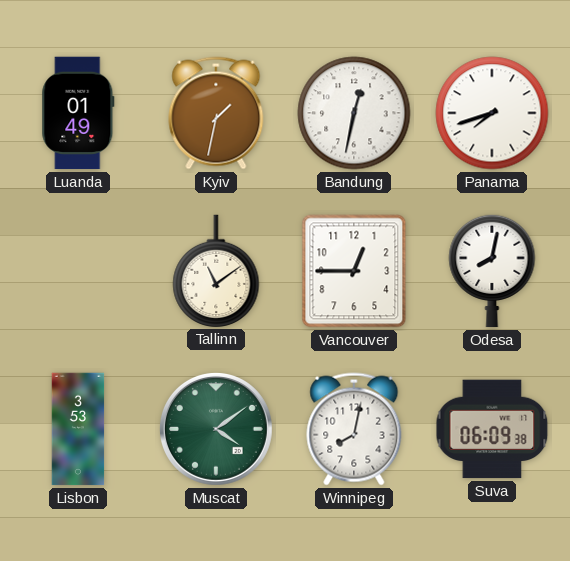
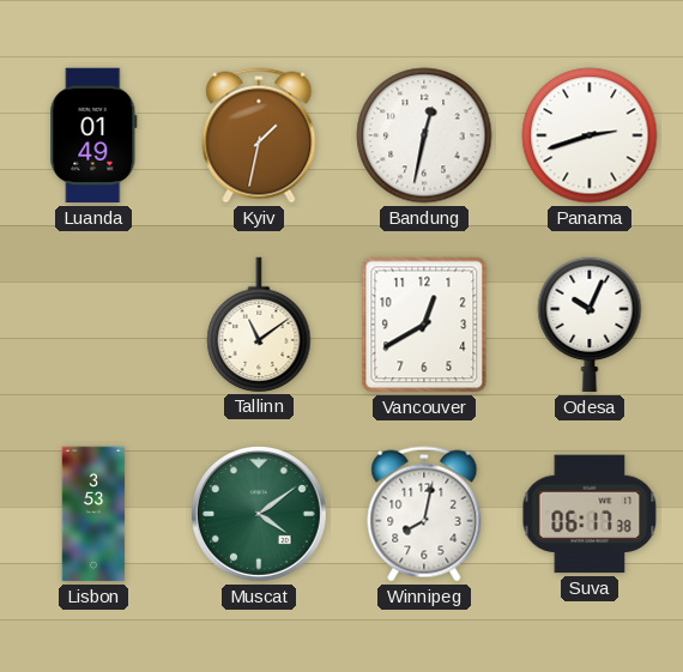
Panama: 7:42 -> 2:42 (590, 135)
Vancouver: 12:45 -> 12:40 (424, 325)
Odesa: 8:02 -> 10:04 (590, 325)
Suva: 06:09 -> 06:17 (590, 514)
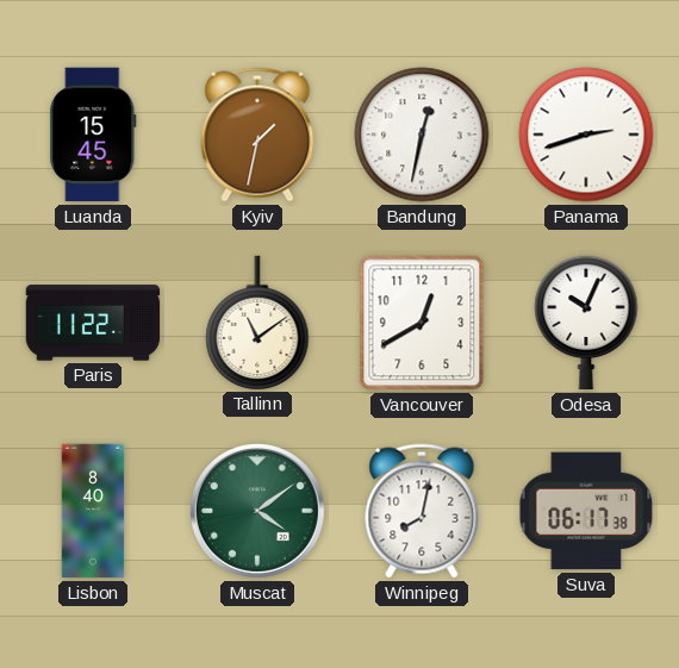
Luanda: 01:49 -> 15:45 (93, 135)
Paris: none -> 11:22 (93, 323)
Lisbon: 3:53 -> 8:40 (93, 511)
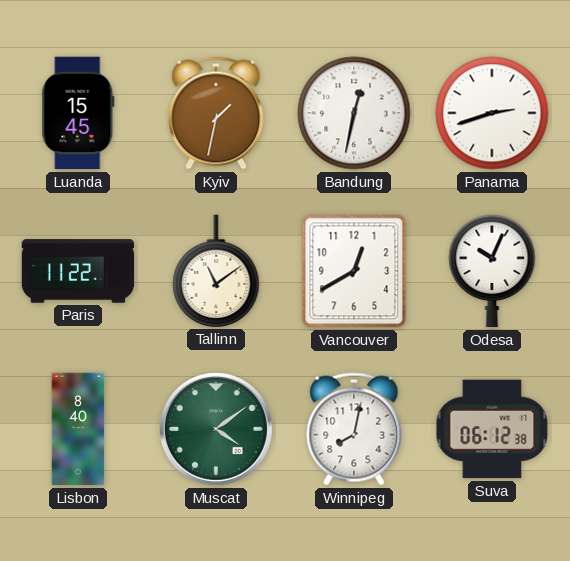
Suva: 06:17 -> 06:12 (492, 429)
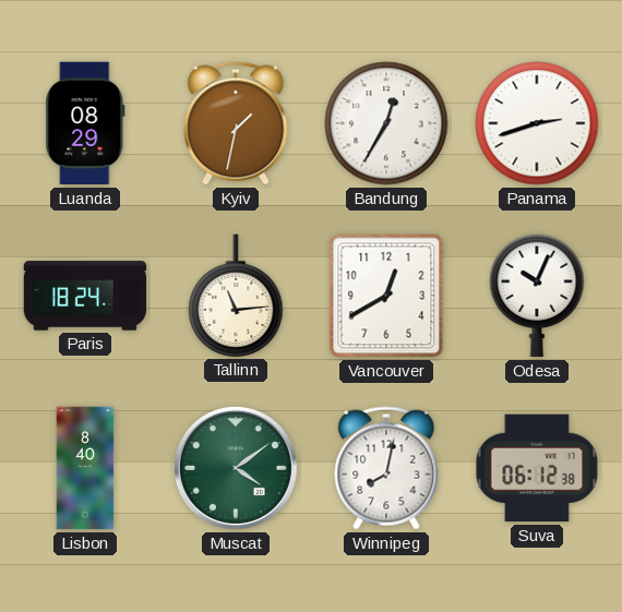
Luanda: 15:45 -> 08:29 (85, 123)
Bandung: 12:32 -> 12:35 (386, 123)
Paris: 11:22 -> 18:24 (85, 296)
Tallinn: 11:09 -> 11:14 (236, 296)
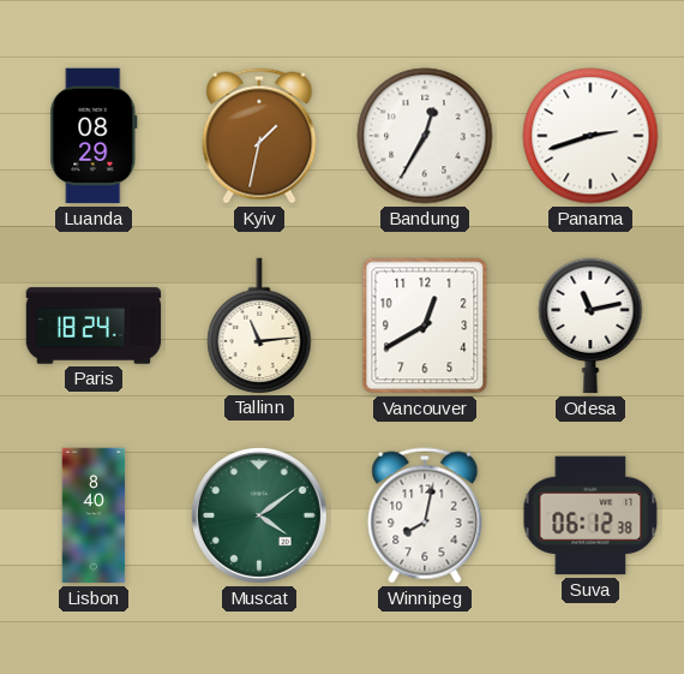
Odesa: 10:04 -> 11:13 (590, 326)
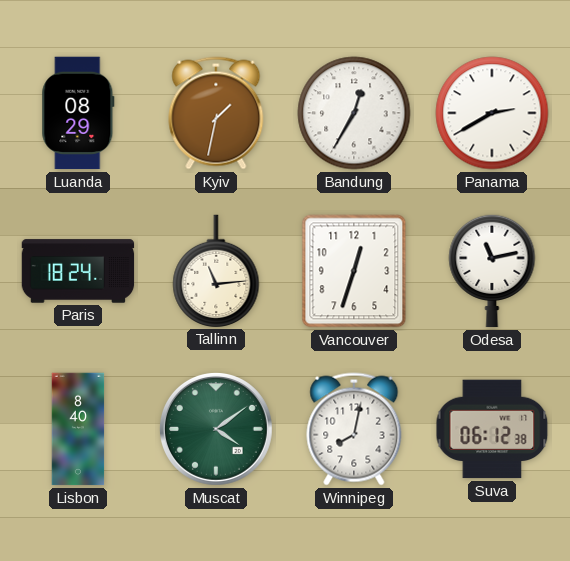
Panama: 2:42 -> 2:40 (492, 113)
Vancouver: 12:40 -> 12:33 (354, 271)
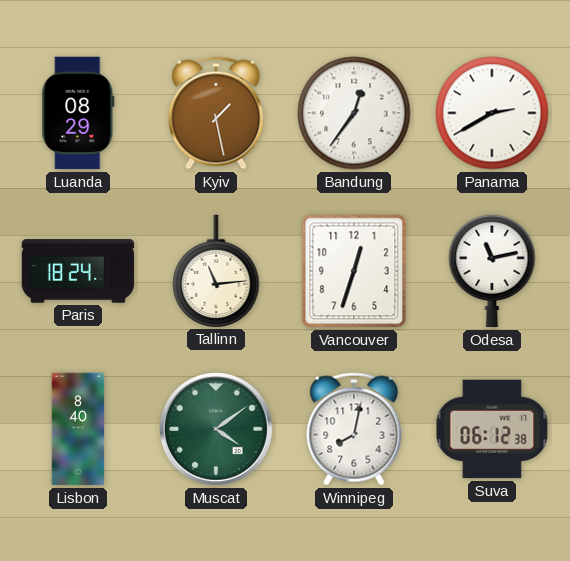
Kyiv: 1:32 -> 1:28 (216, 113)
Bandung: 12:35 -> 12:36 (354, 113)
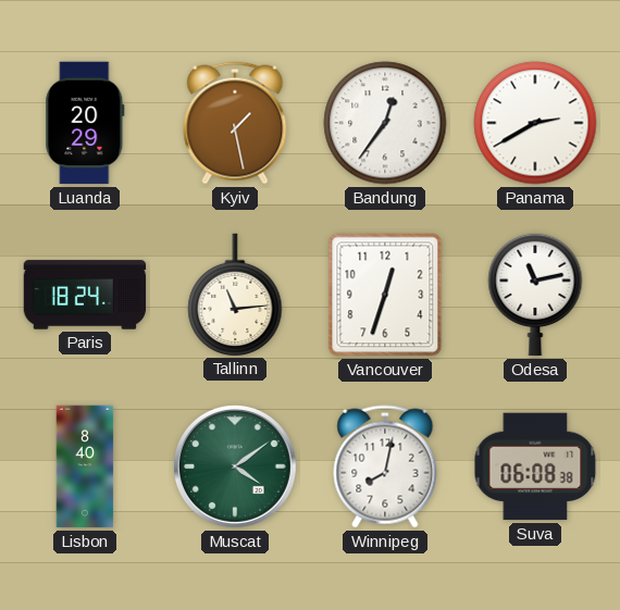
Luanda: 08:29 -> 20:29 (85, 123)
Suva: 06:12 -> 06:08 (535, 466)
